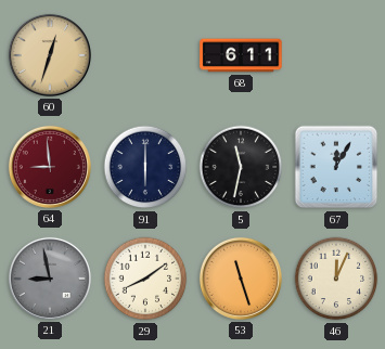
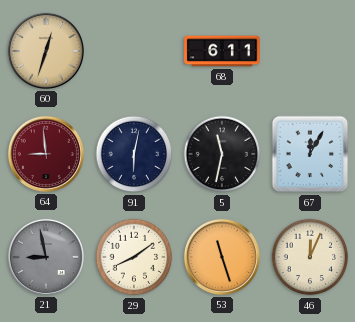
91: 6:00 -> 6:02 (134, 154)
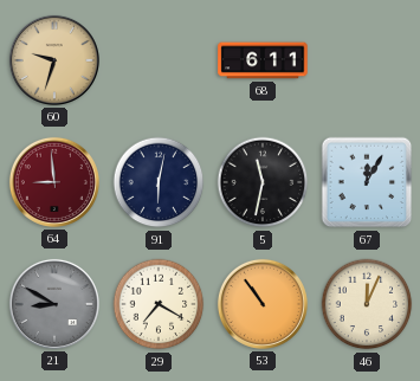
60: 12:33 -> 9:33 (54, 60)
21: 8:58 -> 8:50 (54, 304)
29: 8:09 -> 7:20 (159, 304)
53: 11:27 -> 10:54 (263, 304)
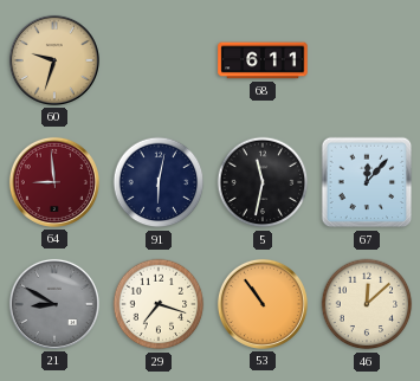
67: 12:05 -> 12:07 (367, 182)
29: 7:20 -> 7:18 (159, 304)
46: 12:04 -> 12:08 (367, 304)
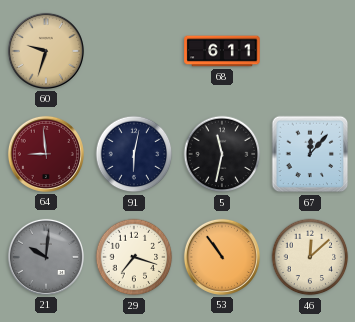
21: 8:50 -> 10:01 (46, 257)
